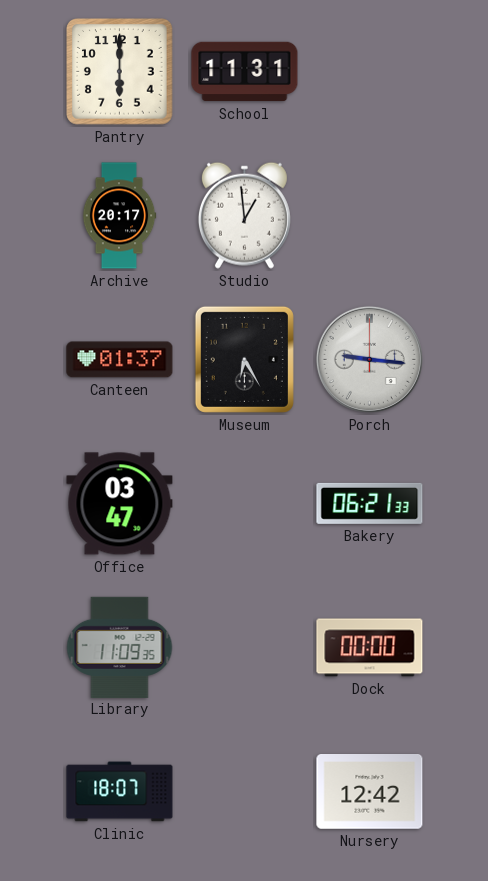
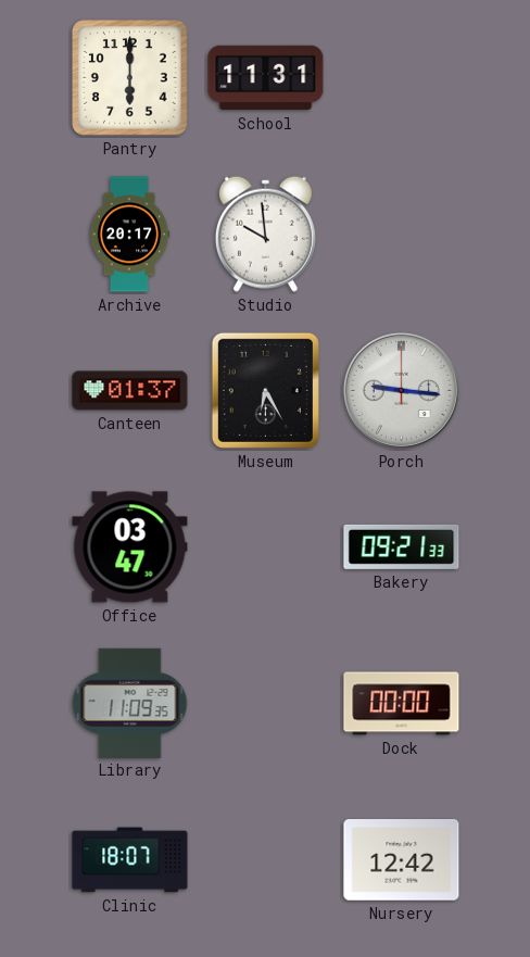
Studio: 12:59 -> 9:59 (265, 234)
Bakery: 06:21 -> 09:21 (402, 546)
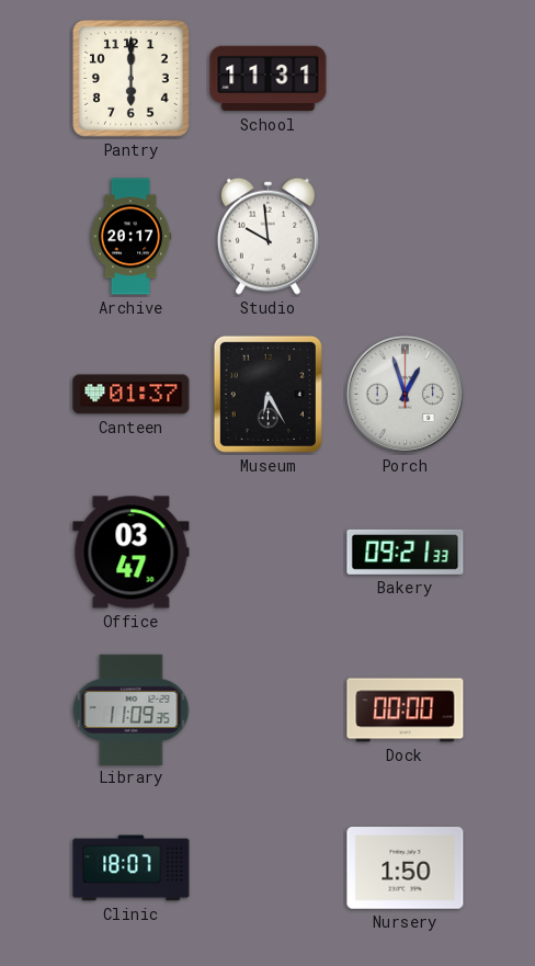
Porch: 9:16 -> 12:57 (405, 394)
Nursery: 12:42 -> 1:50 (406, 868)
